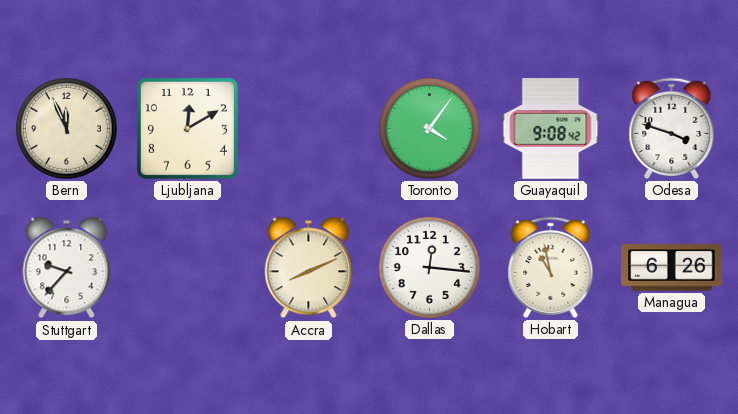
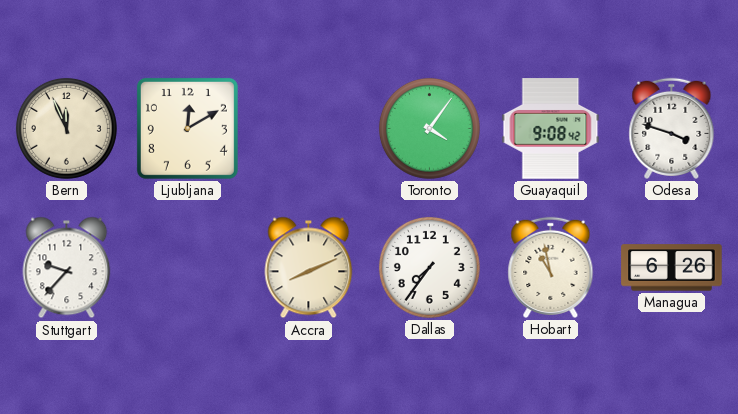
Dallas: 12:16 -> 7:36 (429, 267)
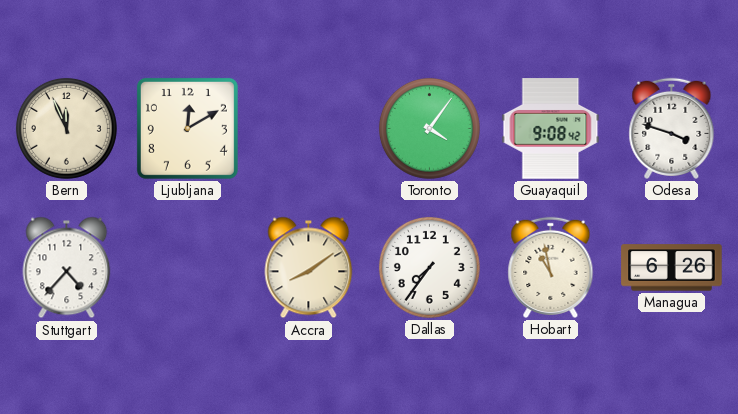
Stuttgart: 9:37 -> 4:37 (67, 268)
Accra: 8:11 -> 8:09 (309, 268)
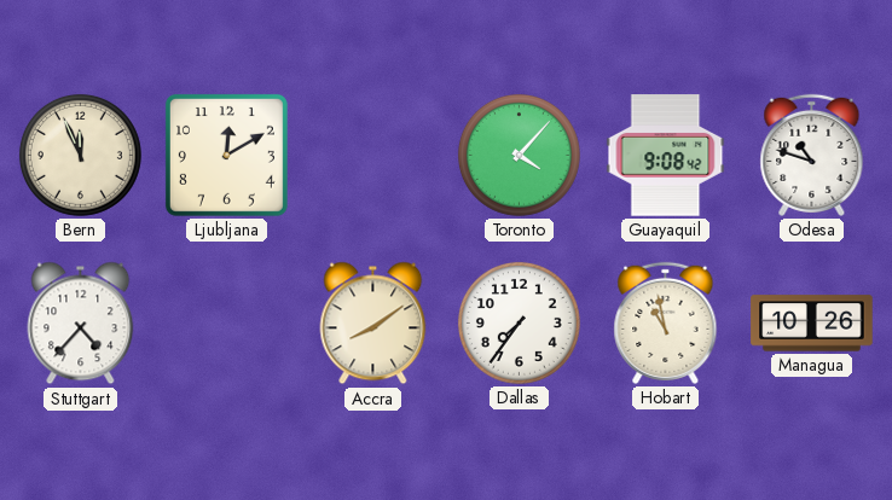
Toronto: 4:06 -> 4:07 (519, 155)
Odesa: 3:48 -> 10:48 (812, 155)
Managua: 6:26 -> 10:26 (812, 324)
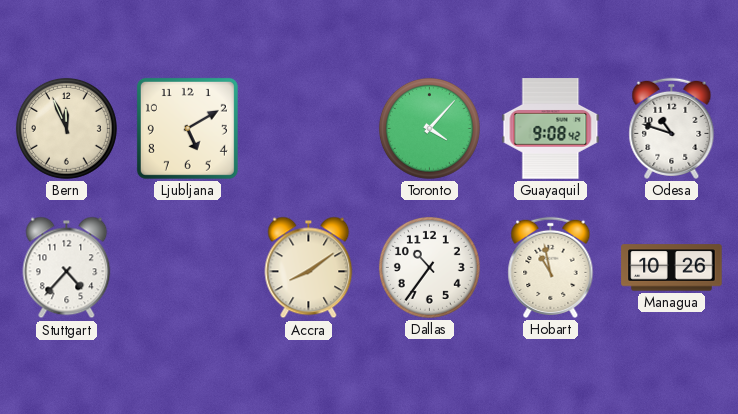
Ljubljana: 12:10 -> 5:10 (187, 128)
Dallas: 7:36 -> 10:36 (429, 267)
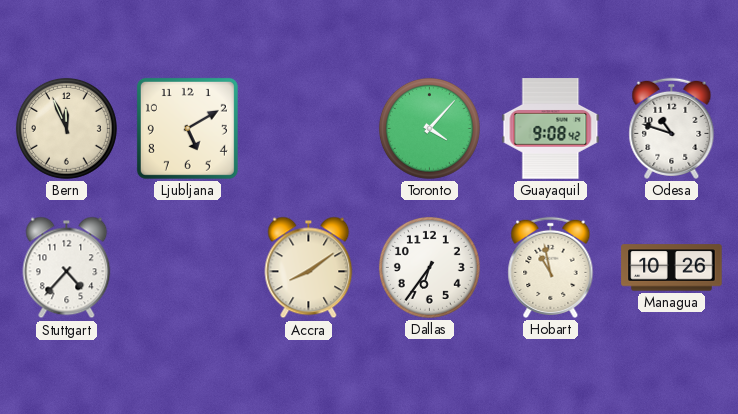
Dallas: 10:36 -> 6:36 (429, 267)
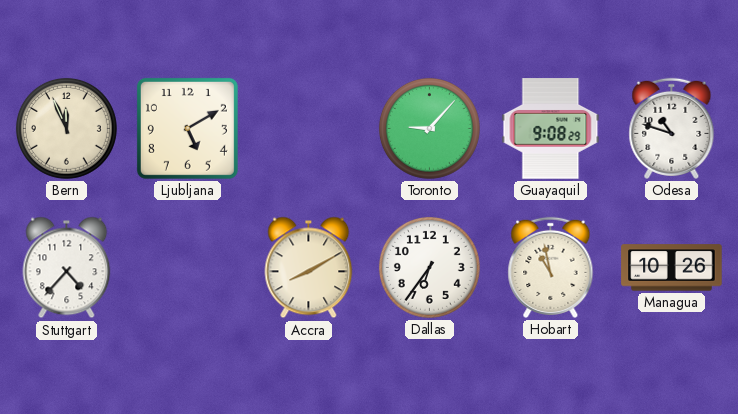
Toronto: 4:07 -> 9:07 (429, 128)
Guayaquil: 9:08:42 -> 9:08:29 (551, 129)
Accra: 8:09 -> 8:10 (309, 268)
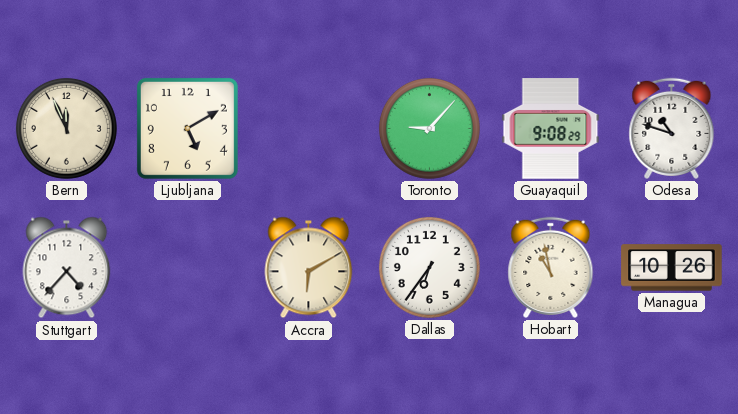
Accra: 8:10 -> 6:10 (309, 268)
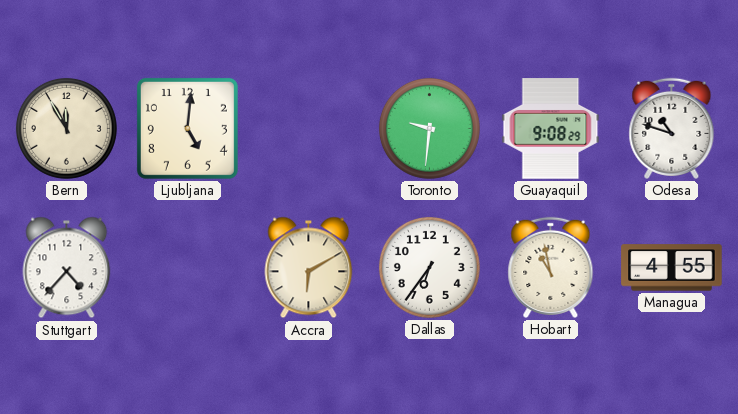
Bern: 11:56 -> 11:55 (66, 128)
Ljubljana: 5:10 -> 5:01 (187, 128)
Toronto: 9:07 -> 9:31 (429, 128)
Managua: 10:26 -> 4:55 (672, 268)
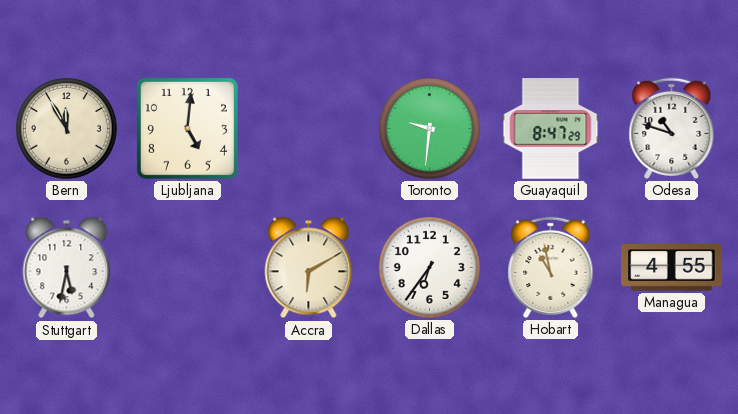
Guayaquil: 9:08 -> 8:47 (551, 129)
Stuttgart: 4:37 -> 5:32 (67, 268)
